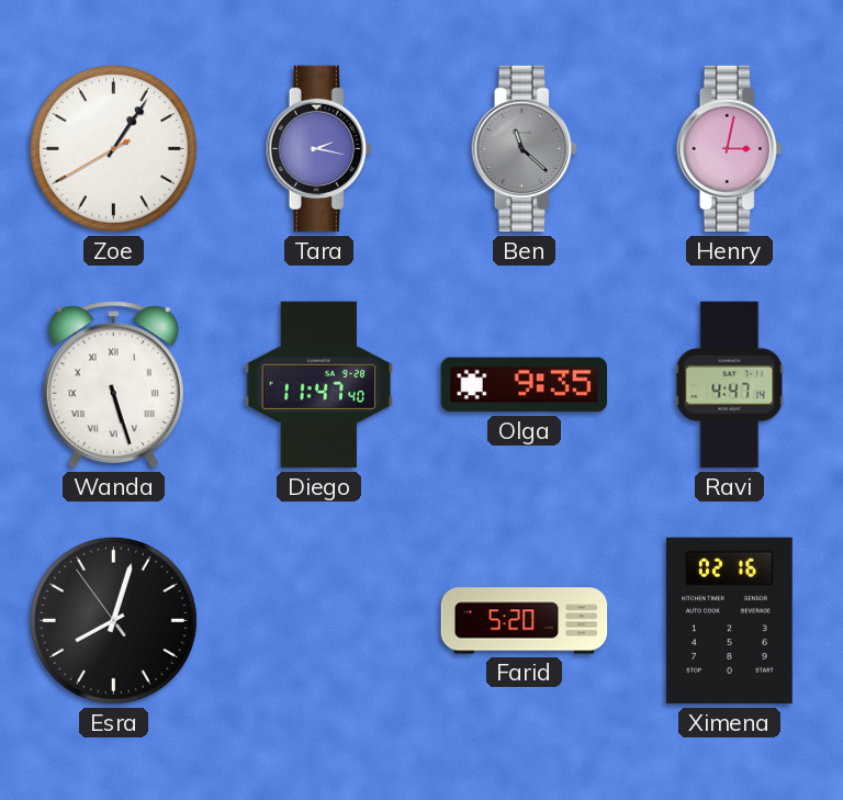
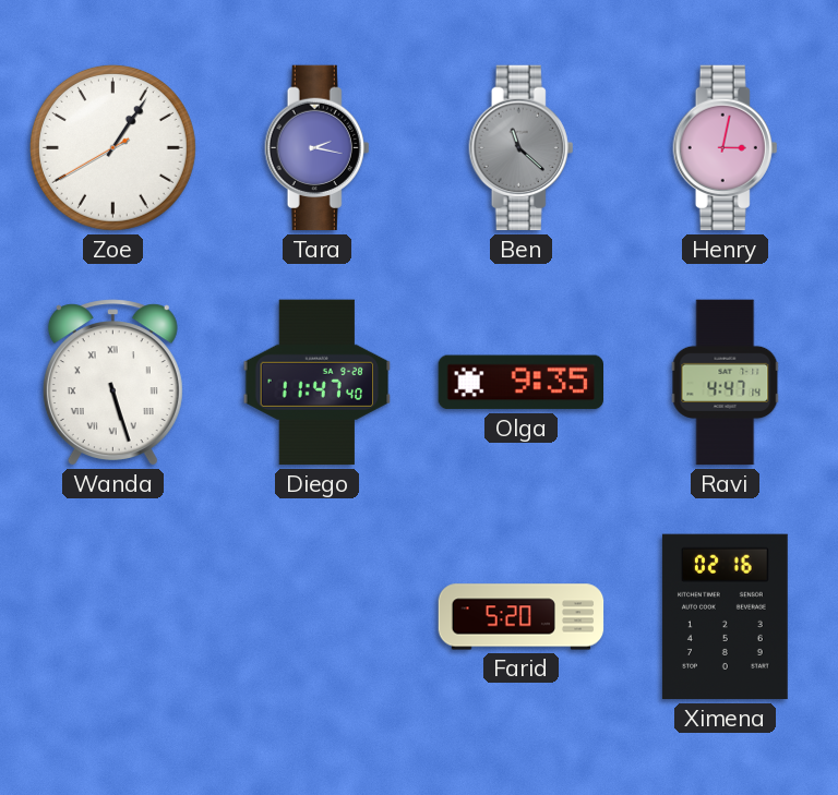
Esra: 8:02 -> none (113, 620)
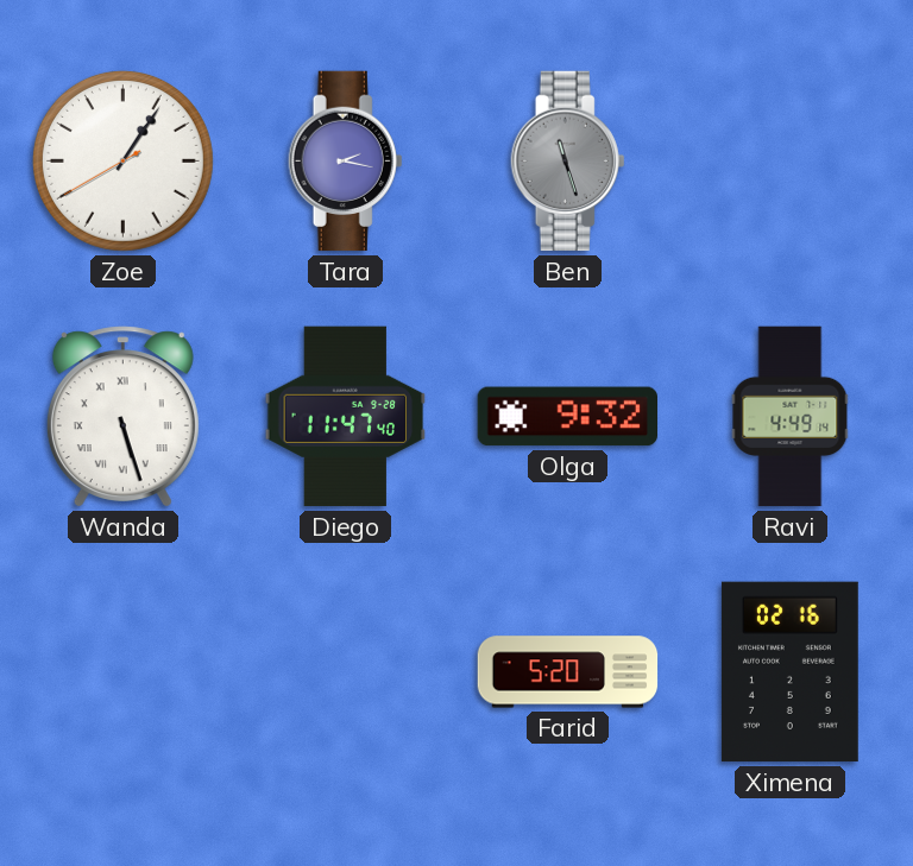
Ben: 11:22 -> 11:27 (568, 162)
Henry: 3:02 -> none (726, 148)
Olga: 9:35 -> 9:32 (567, 417)
Ravi: 4:47 -> 4:49 (791, 417)
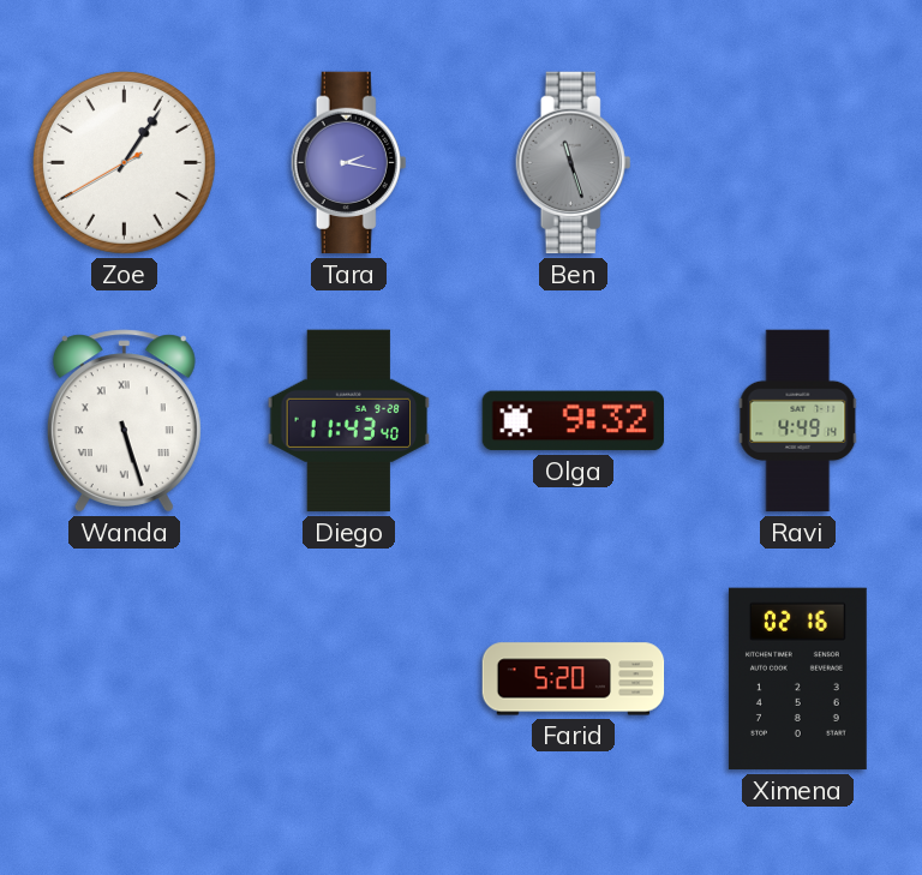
Diego: 11:47 -> 11:43 (349, 421)
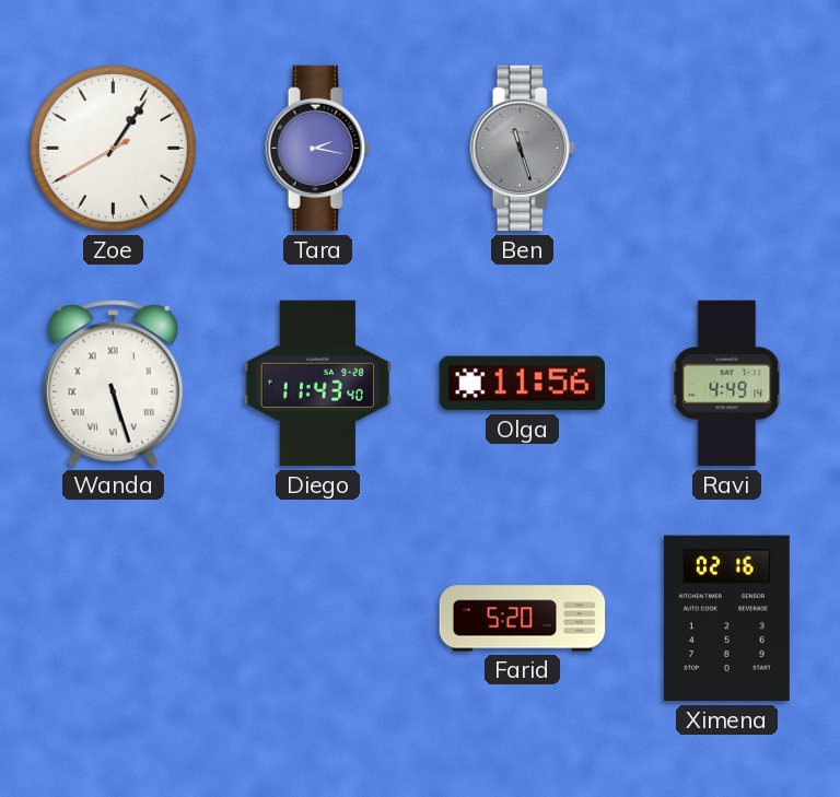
Olga: 9:32 -> 11:56 (522, 384)
